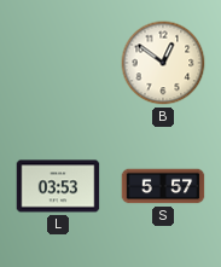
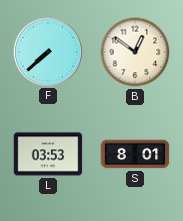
F: none -> 7:38 (47, 51)
S: 5:57 -> 8:01 (135, 154)
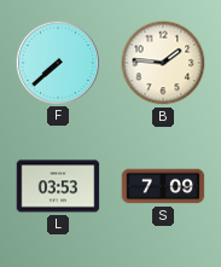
B: 12:51 -> 1:46 (163, 63)
S: 8:01 -> 7:09 (163, 186)
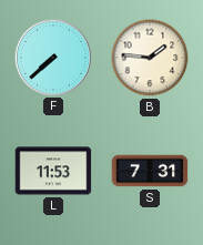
L: 03:53 -> 11:53 (53, 171)
S: 7:09 -> 7:31 (150, 171)
